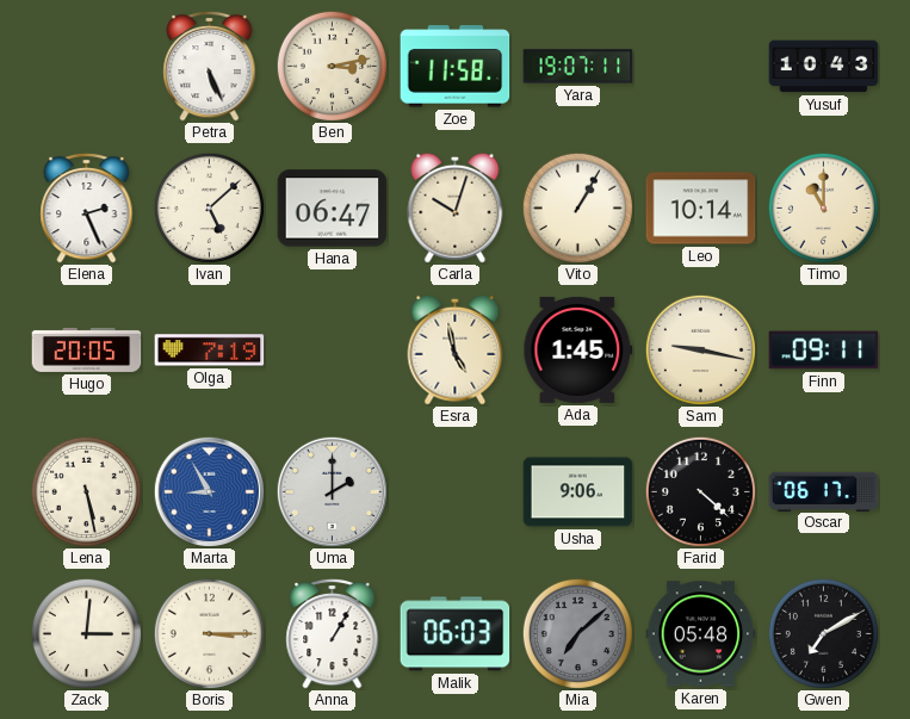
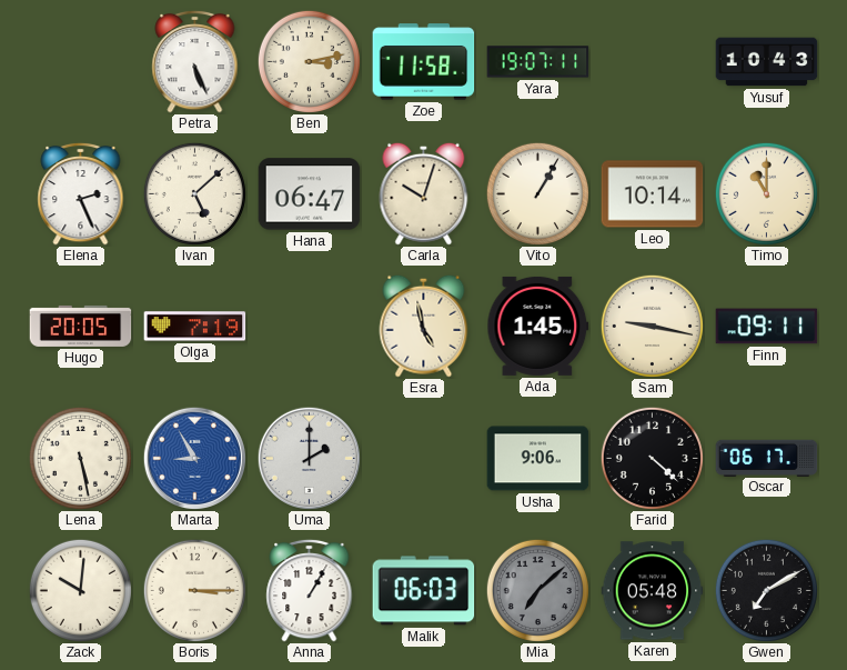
Zack: 3:01 -> 10:01 (80, 590)
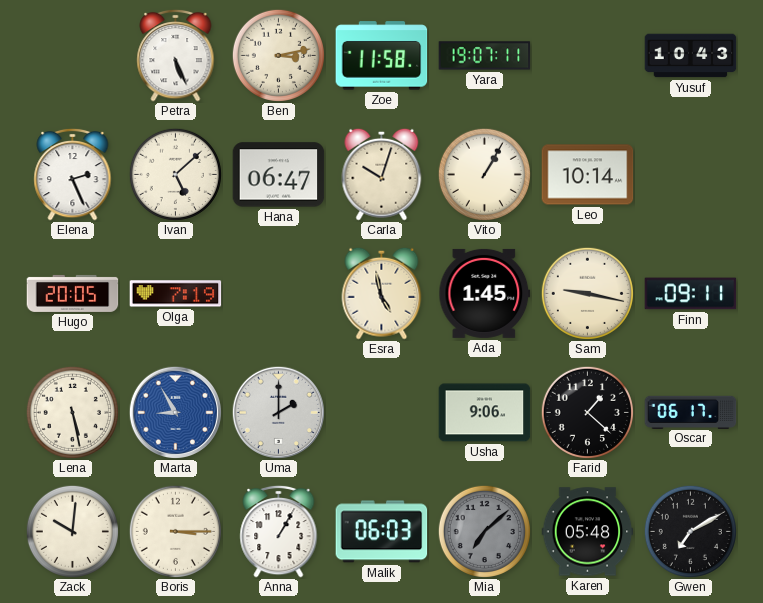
Timo: 11:00 -> none (766, 193)
Farid: 4:22 -> 1:22 (587, 412)
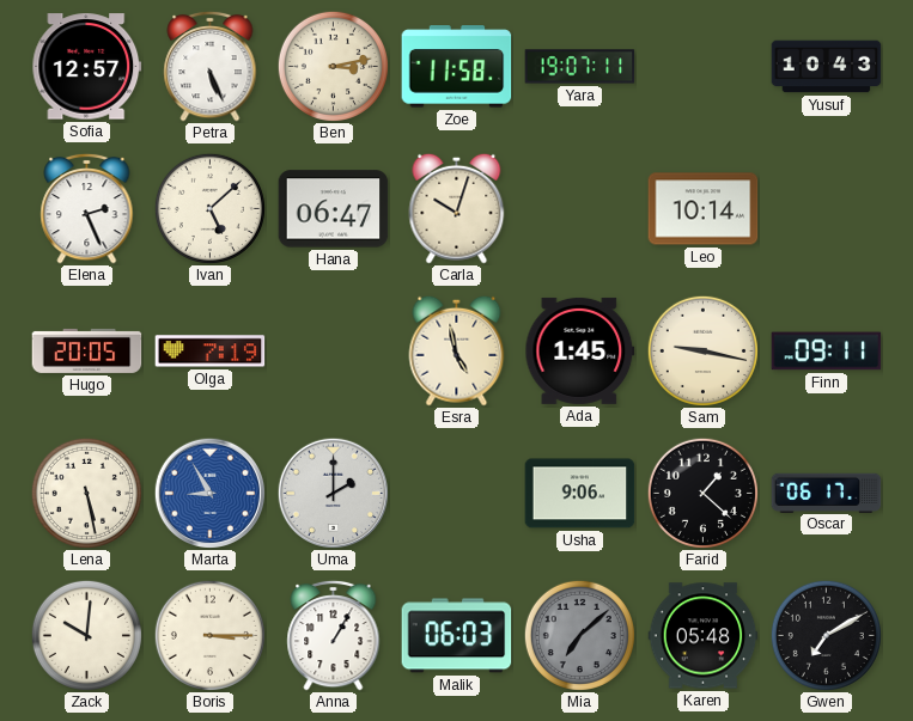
Sofia: none -> 12:57 (87, 67)
Vito: 1:05 -> none (484, 174)
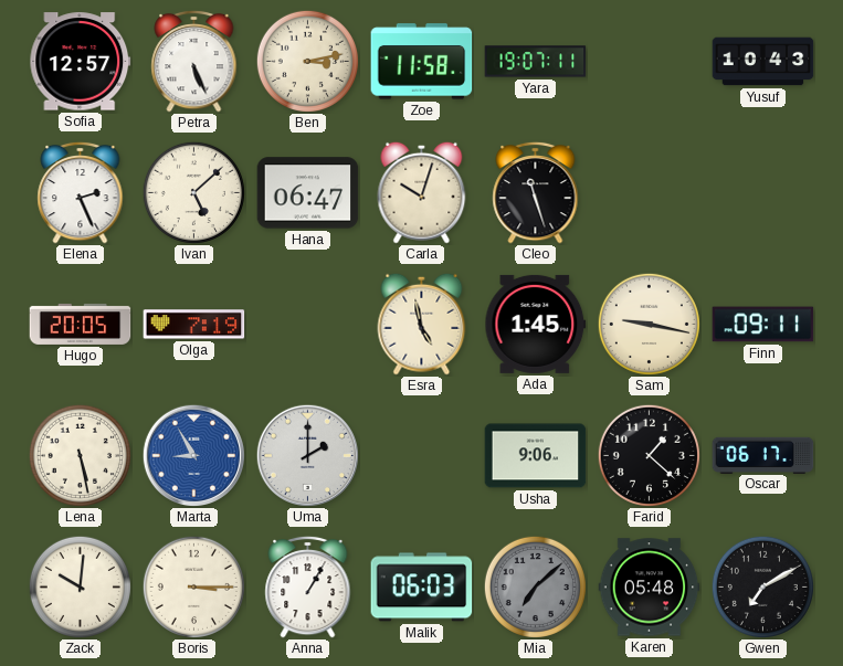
Cleo: none -> 11:27 (536, 192)
Leo: 10:14 -> none (704, 209)
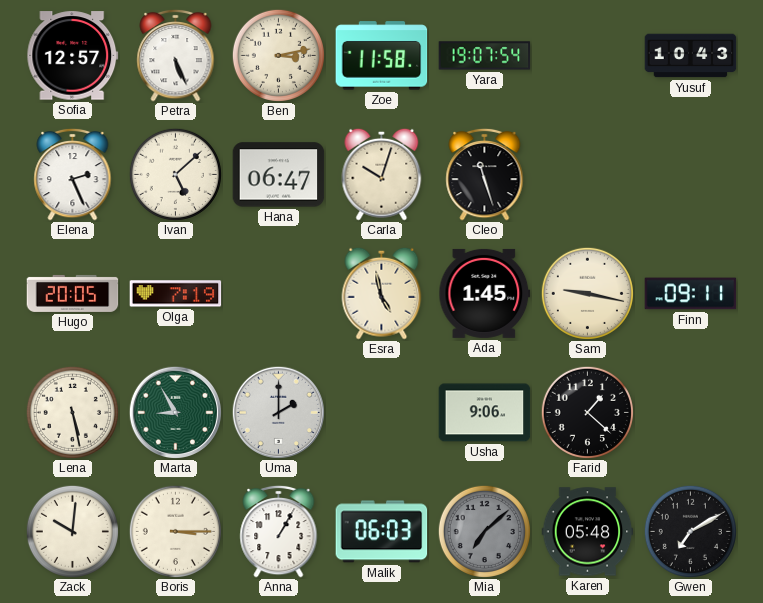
Yara: 19:07:11 -> 19:07:54 (485, 56)
Marta dial: blue -> green (175, 412)
Oscar: 06:17 -> none (763, 455)
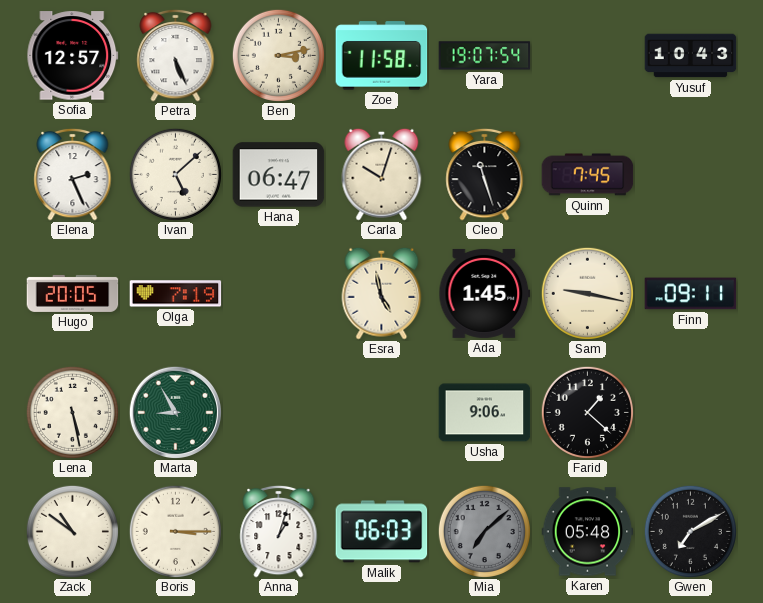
Quinn: none -> 7:45 (588, 175)
Uma: 2:00 -> none (278, 412)
Zack: 10:01 -> 10:51 (72, 531)
Anna: 1:05 -> 1:03 (279, 531)
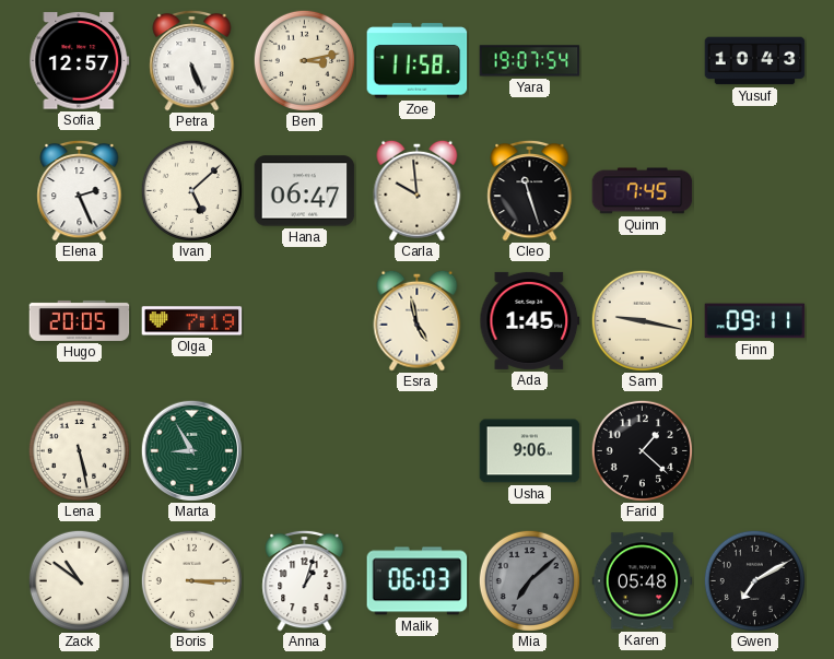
Carla: 10:03 -> 9:59 (418, 190)
